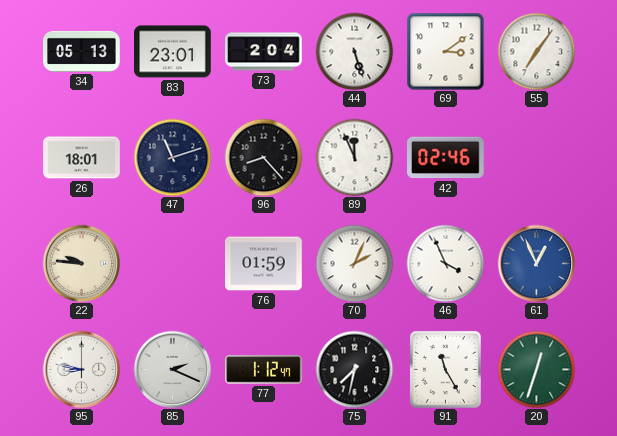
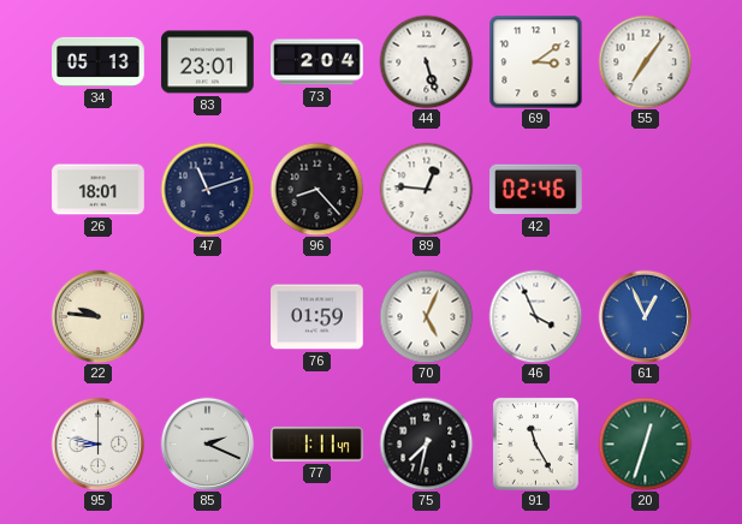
89: 11:56 -> 12:46 (426, 189)
70: 2:04 -> 5:04 (426, 316)
77: 1:12 -> 1:11 (317, 445)
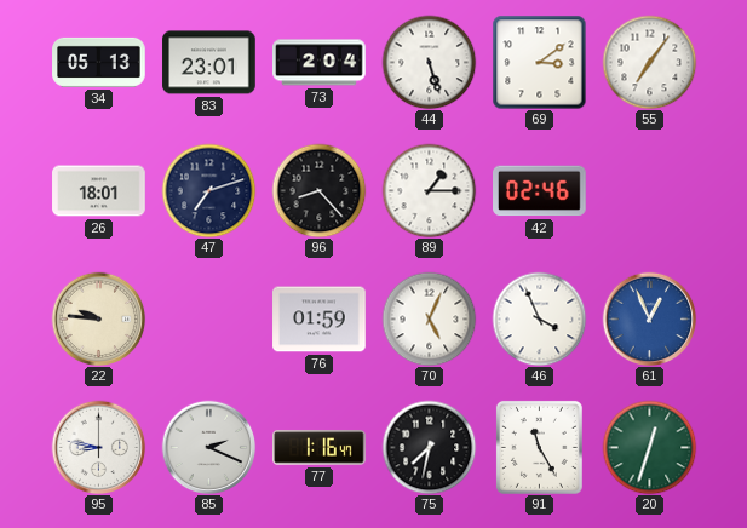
47: 11:12 -> 7:12 (208, 190)
89: 12:46 -> 1:15 (429, 190)
77: 1:11 -> 1:16 (320, 448)
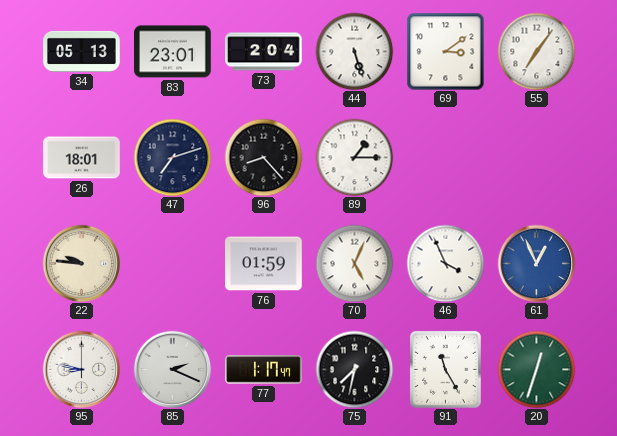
42: 02:46 -> none (540, 191)
77: 1:16 -> 1:17 (264, 370)
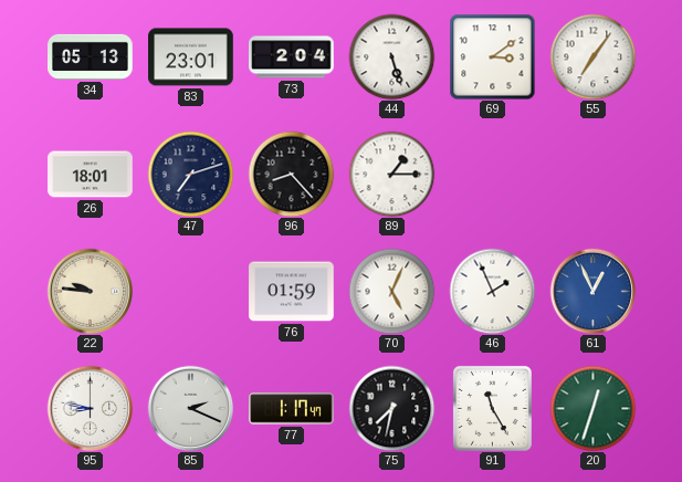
46: 3:56 -> 1:56 (492, 291)
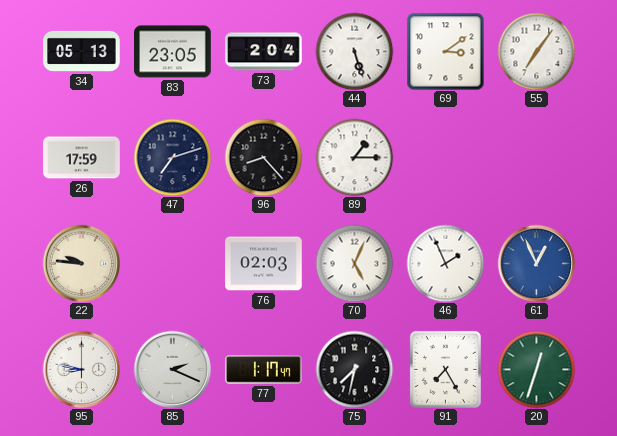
83: 23:01 -> 23:05 (173, 52)
26: 18:01 -> 17:59 (82, 158)
76: 01:59 -> 02:03 (264, 264)
91: 11:25 -> 7:25 (445, 369)
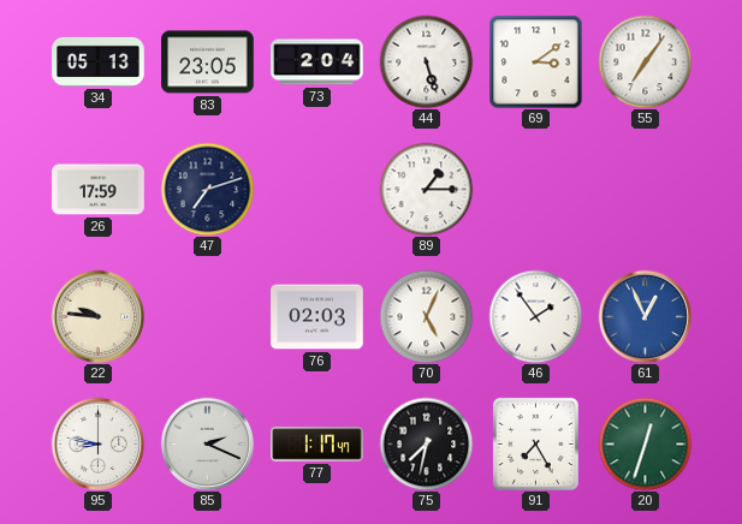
96: 8:23 -> none (263, 157)
46: 1:56 -> 1:54 (535, 316)
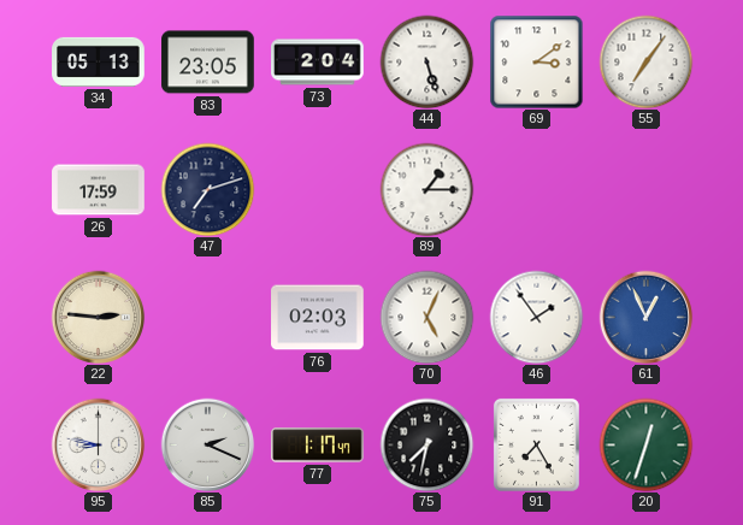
22: 9:46 -> 2:46 (98, 317)
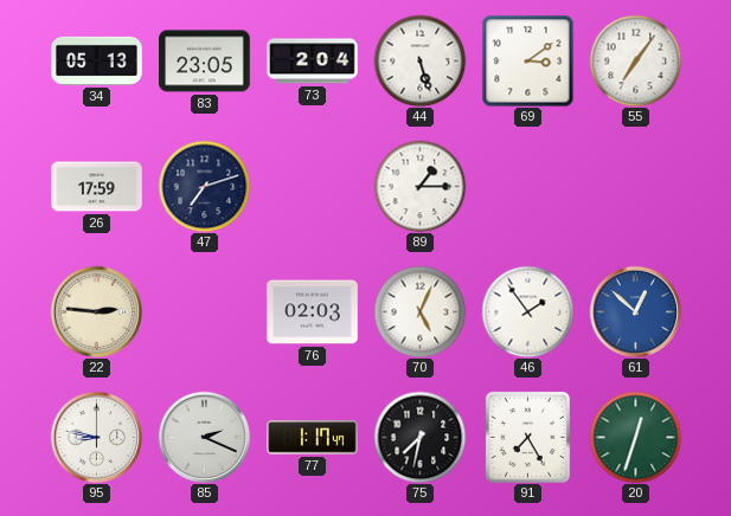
61: 12:56 -> 12:52 (635, 311)
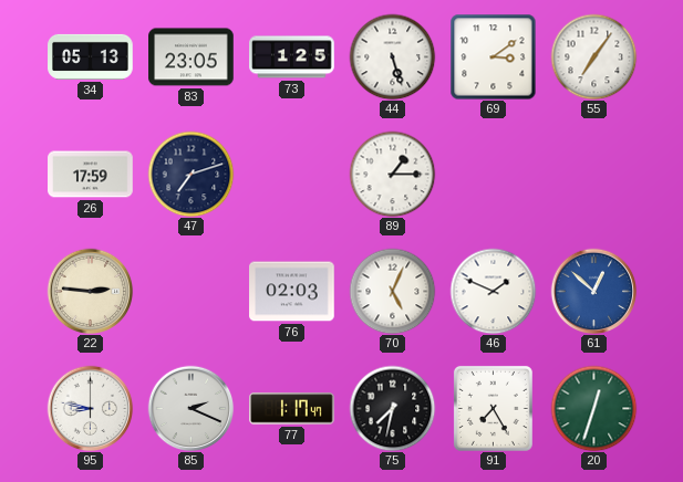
73: 2:04 -> 1:25 (292, 57)
46: 1:54 -> 1:49 (493, 291)
